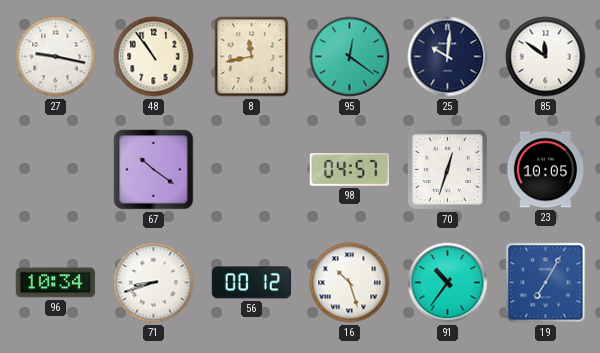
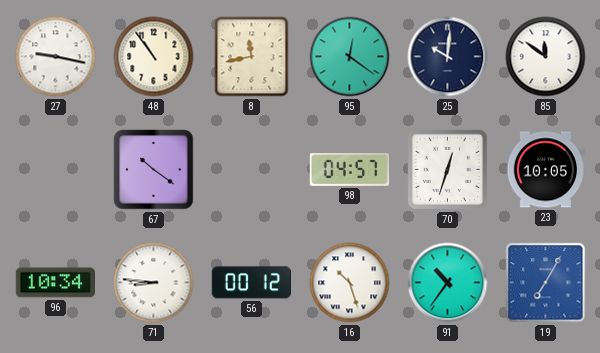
71: 8:42 -> 8:46 (154, 283)
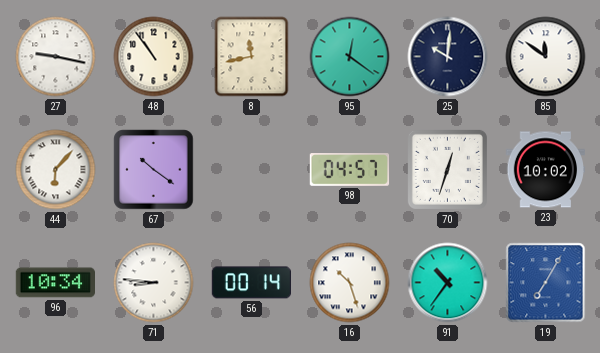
44: none -> 6:07 (56, 170)
23: 10:05 -> 10:02 (546, 170)
56: 00:12 -> 00:14 (251, 283)
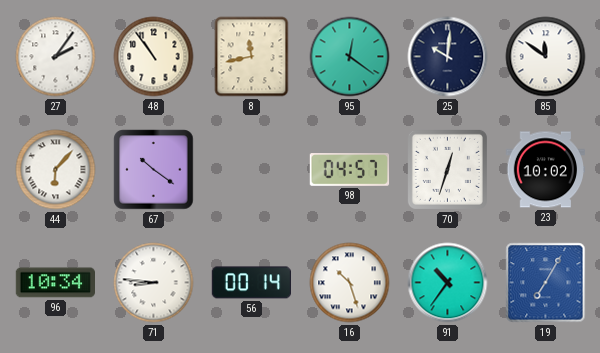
27: 9:17 -> 2:06 (56, 57)
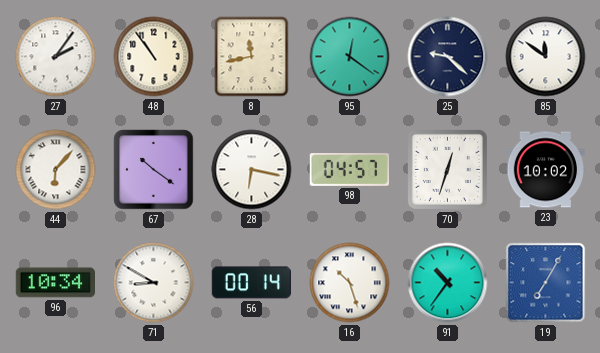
25: 10:01 -> 9:22 (448, 57)
28: none -> 6:17 (252, 170)
71: 8:46 -> 8:50 (154, 283)
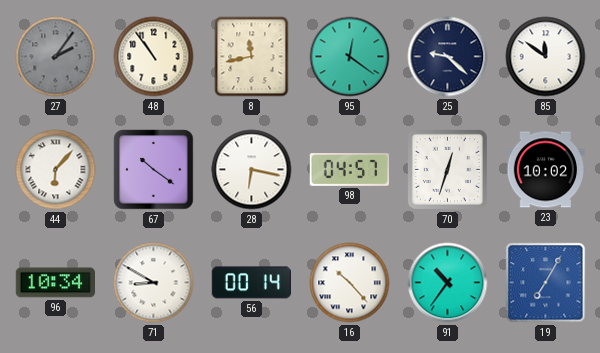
27 dial: white -> grey (56, 57)
16: 10:27 -> 10:23 (350, 283)
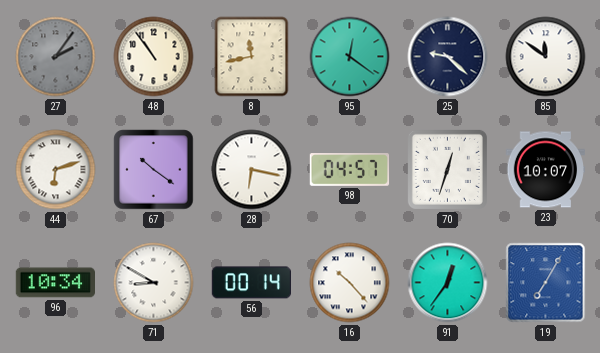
44: 6:07 -> 6:12 (56, 170)
23: 10:02 -> 10:07 (546, 170)
91: 10:36 -> 12:36 (448, 283)
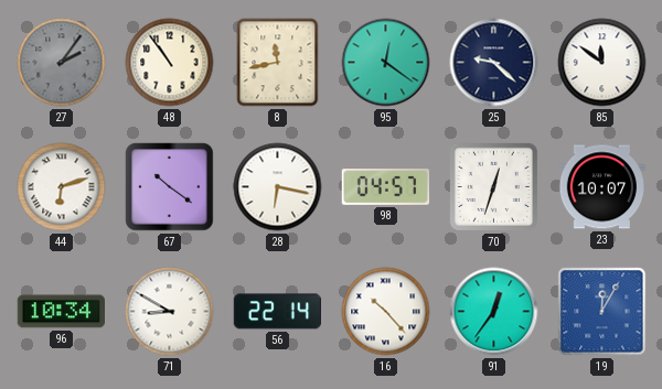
56: 00:14 -> 22:14 (277, 312)
19: 7:05 -> 12:05 (602, 312)
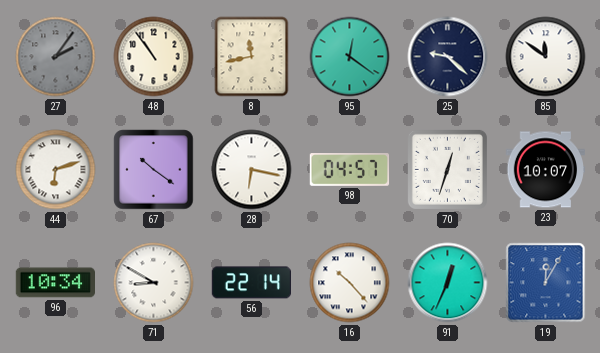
91: 12:36 -> 12:34 (448, 283)
